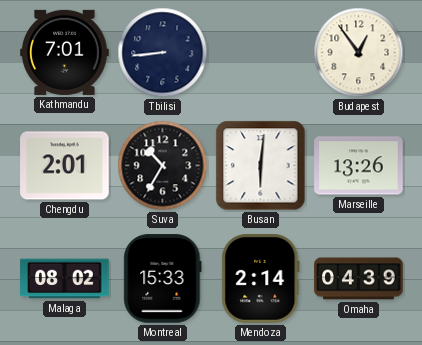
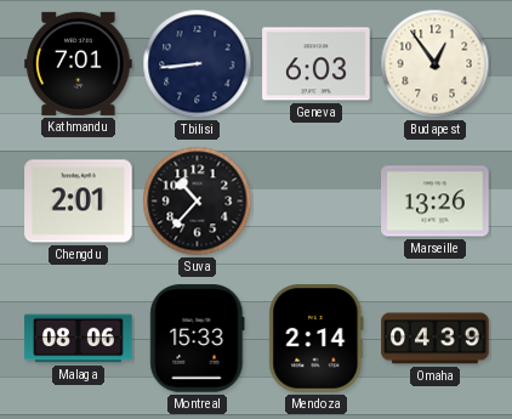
Geneva: none -> 6:03 (317, 64)
Suva: 10:35 -> 10:37 (198, 202)
Busan: 6:01 -> none (261, 166)
Malaga: 08:02 -> 08:06 (79, 339)
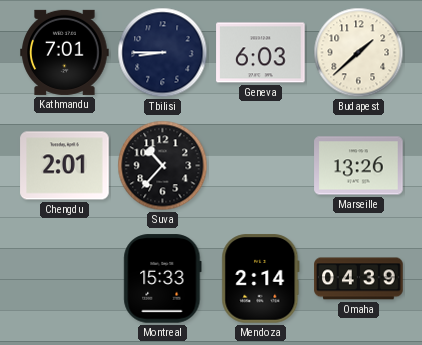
Tbilisi: 8:44 -> 8:45 (163, 53)
Budapest: 12:54 -> 1:38 (359, 53)
Malaga: 08:06 -> none (79, 339)
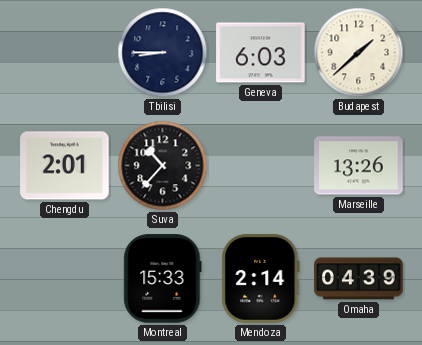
Kathmandu: 7:01 -> none (65, 52)
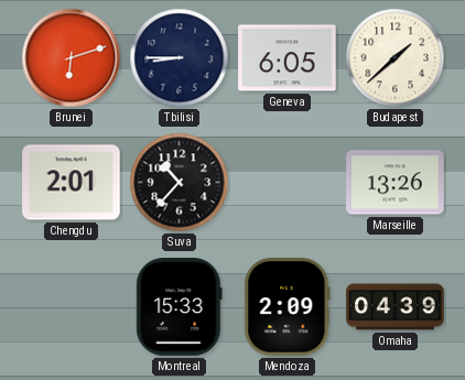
Brunei: none -> 6:12 (72, 58)
Geneva: 6:03 -> 6:05 (288, 58)
Mendoza: 2:14 -> 2:09 (288, 307)
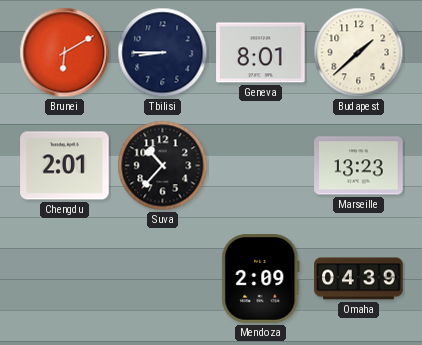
Brunei: 6:12 -> 6:10 (65, 53)
Geneva: 6:05 -> 8:01 (261, 53)
Marseille: 13:26 -> 13:23 (359, 166)
Montreal: 15:33 -> none (180, 307)
